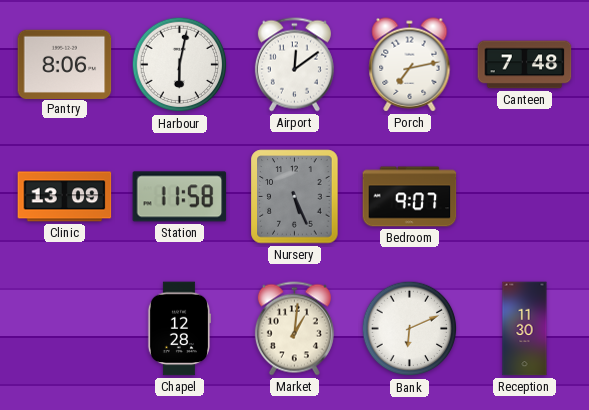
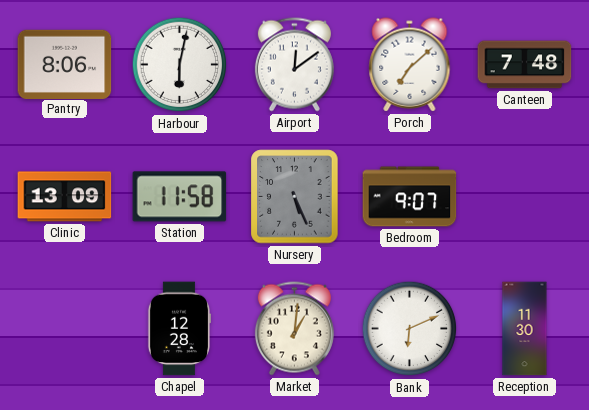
Porch: 7:13 -> 7:08 (410, 65)
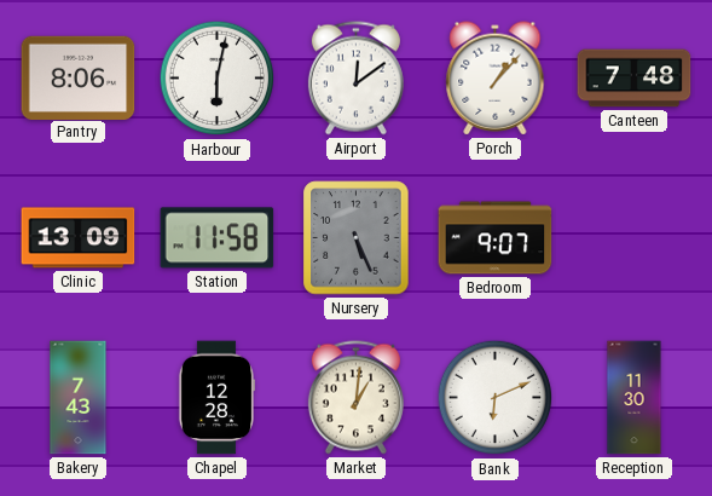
Porch: 7:08 -> 1:07 (496, 79)
Bakery: none -> 7:43 (79, 398)
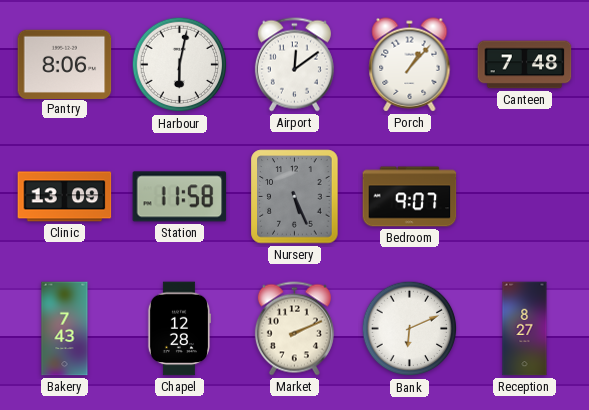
Market: 1:01 -> 2:11 (294, 329)
Reception: 11:30 -> 8:27 (525, 329)
